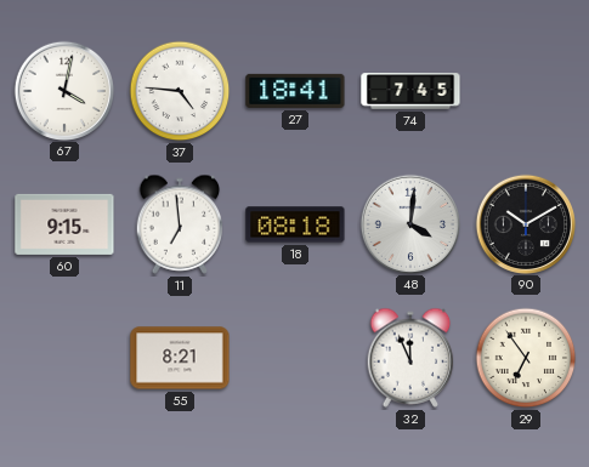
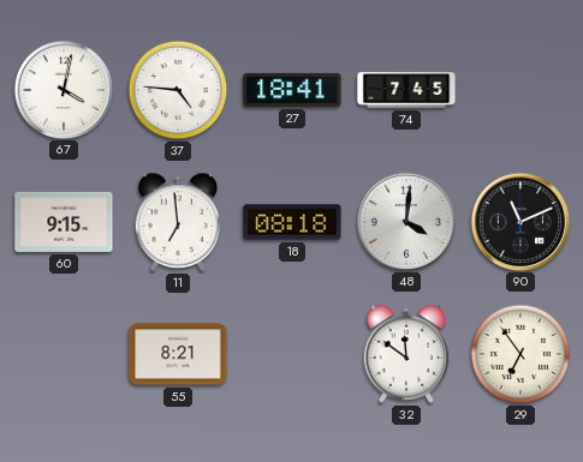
90: 10:10 -> 11:11 (519, 221)
32: 11:56 -> 11:51 (406, 354)
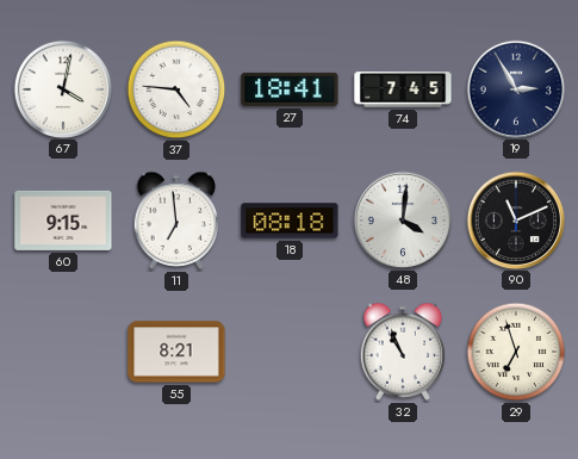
19: none -> 2:55 (515, 88)
32: 11:51 -> 10:56 (403, 352)
29: 6:54 -> 6:57 (516, 352)
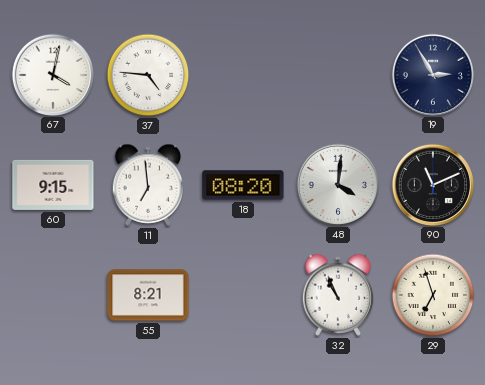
27: 18:41 -> none (290, 89)
74: 7:45 -> none (403, 89)
18: 08:18 -> 08:20 (243, 185)
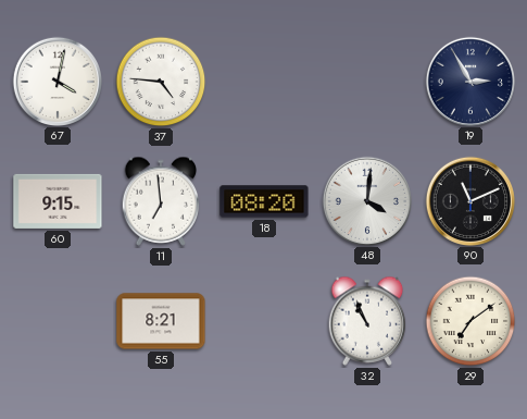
29: 6:57 -> 7:09 (470, 321)
